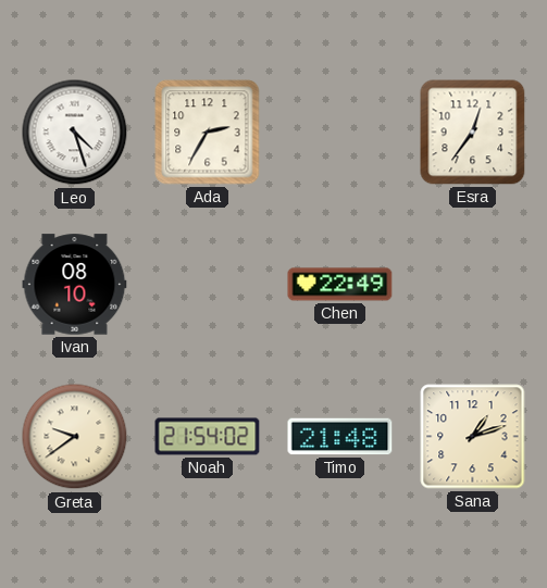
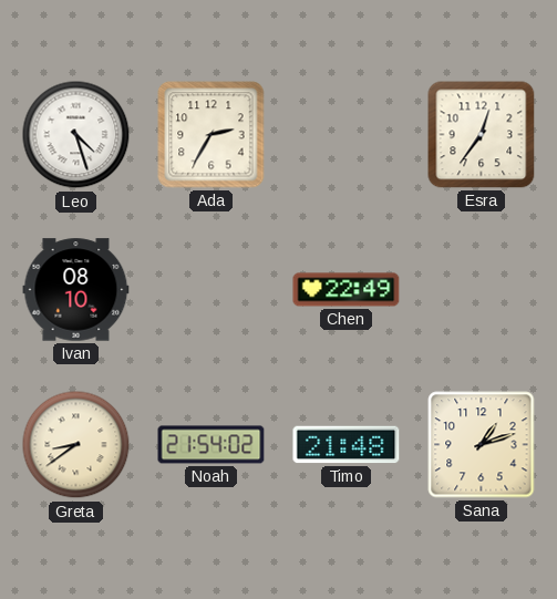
Greta: 9:39 -> 8:39 (76, 445)
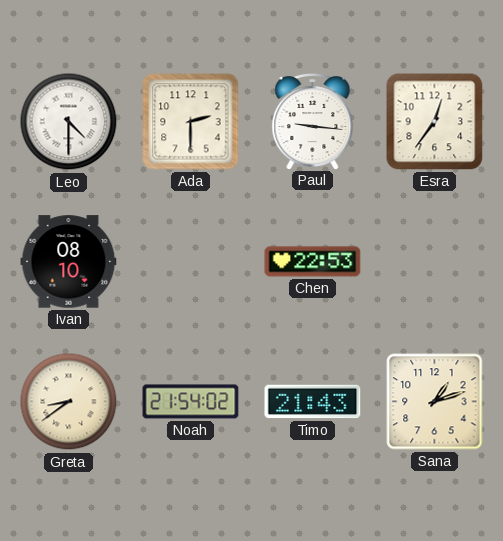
Leo: 4:27 -> 4:30 (69, 122)
Ada: 2:35 -> 2:30 (191, 122)
Paul: none -> 9:16 (313, 122)
Chen: 22:49 -> 22:53 (313, 262)
Timo: 21:48 -> 21:43 (313, 402)
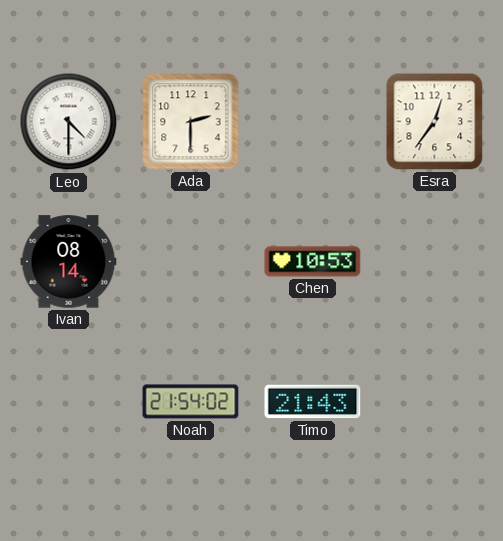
Paul: 9:16 -> none (313, 122)
Ivan: 08:10 -> 08:14 (69, 262)
Chen: 22:53 -> 10:53 (313, 262)
Greta: 8:39 -> none (69, 402)
Sana: 1:12 -> none (435, 402)
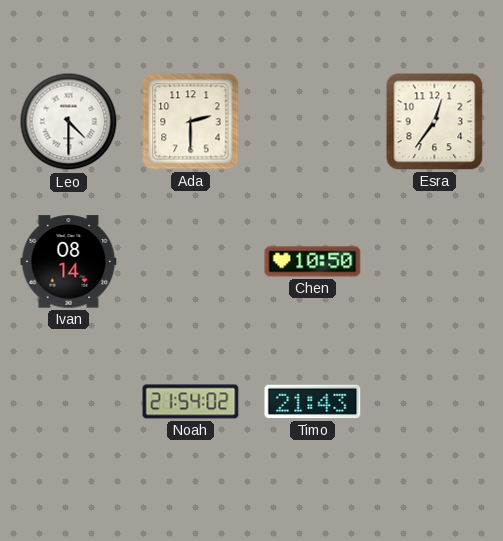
Chen: 10:53 -> 10:50 (313, 262)
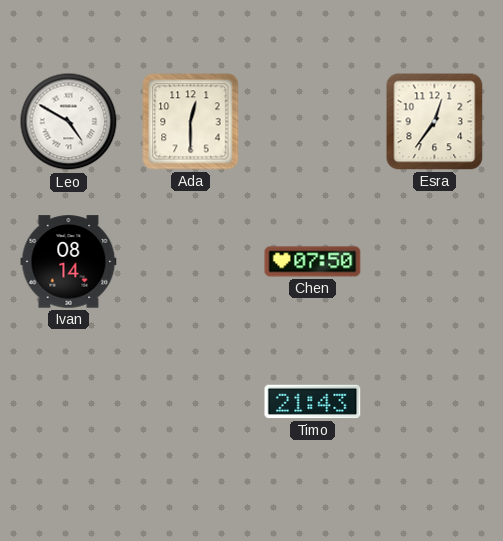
Leo: 4:30 -> 4:50 (69, 122)
Ada: 2:30 -> 12:30 (191, 122)
Chen: 10:50 -> 07:50 (313, 262)
Noah: 21:54 -> none (191, 402)
